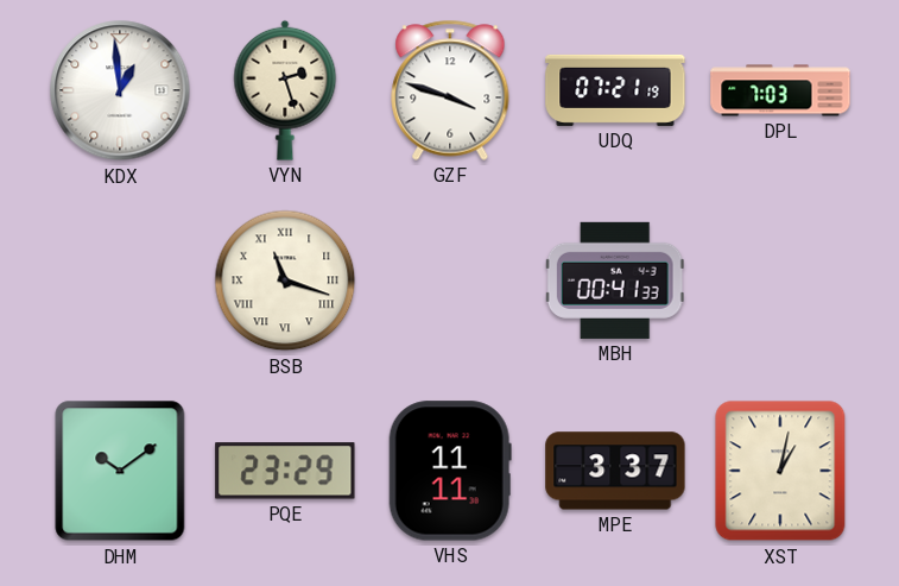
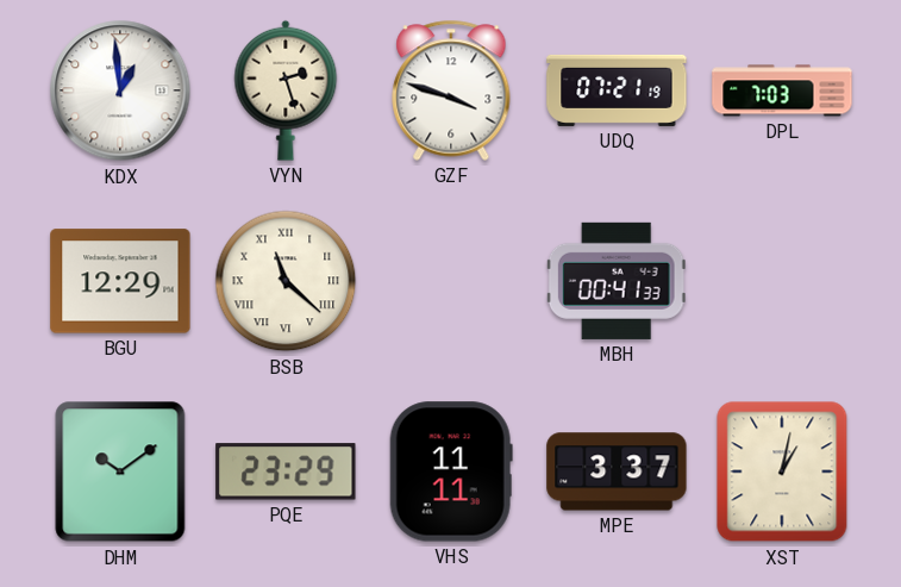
BGU: none -> 12:29 (120, 281)
BSB: 11:18 -> 11:22 (286, 281)
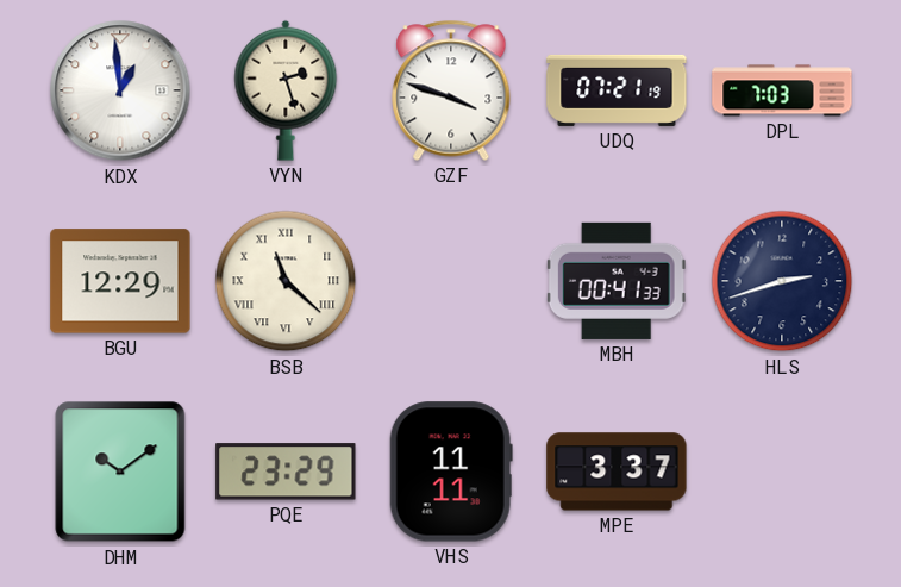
HLS: none -> 2:42 (782, 281)
XST: 1:02 -> none (782, 472)
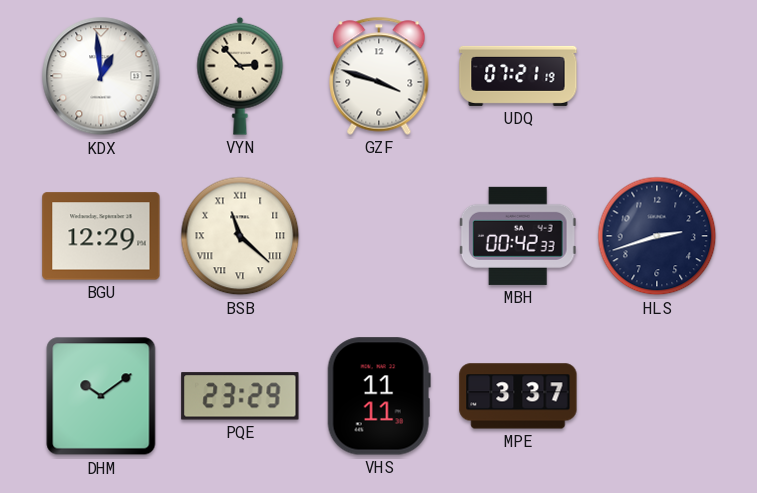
VYN: 2:27 -> 2:53 (240, 76)
DPL: 7:03 -> none (782, 90)
MBH: 00:41 -> 00:42 (518, 236)
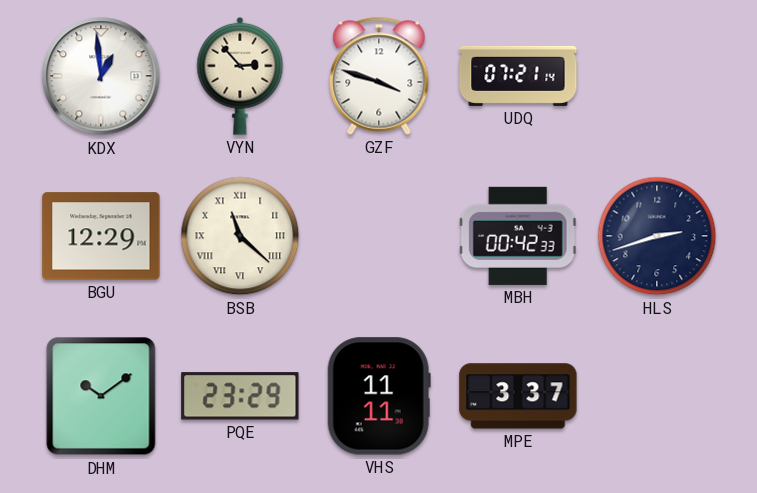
UDQ: 07:21:19 -> 07:21:14 (518, 76)
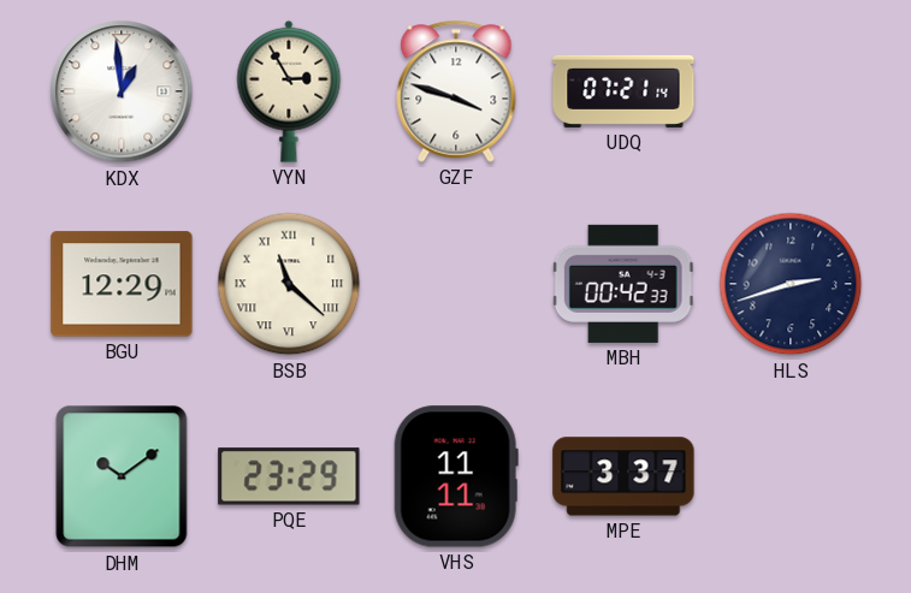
VYN: 2:53 -> 2:55 (289, 91)
